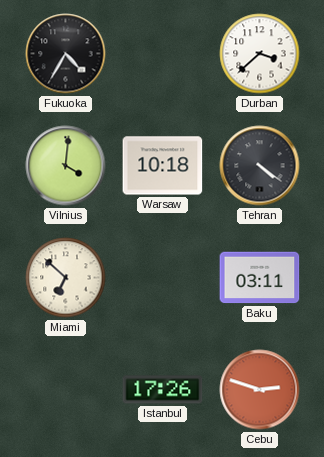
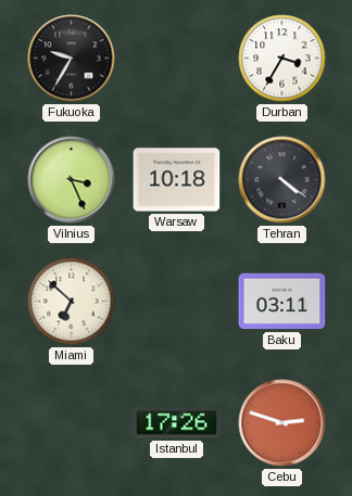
Fukuoka: 4:35 -> 9:35 (72, 59)
Durban: 3:38 -> 3:35 (282, 59)
Vilnius: 4:01 -> 3:26 (72, 180)
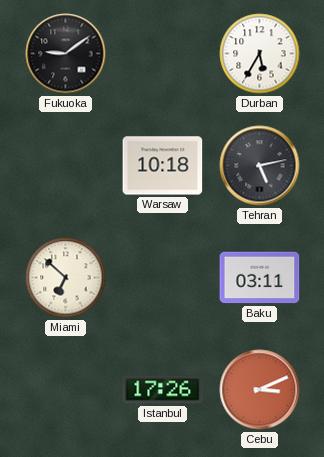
Fukuoka: 9:35 -> 9:09 (66, 54)
Durban: 3:35 -> 5:35 (260, 54)
Vilnius: 3:26 -> none (72, 180)
Tehran: 4:21 -> 5:13 (260, 166)
Cebu: 2:48 -> 3:11 (260, 390)
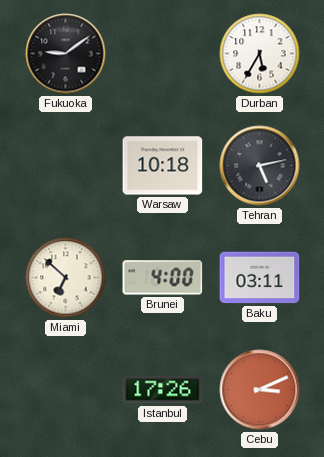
Brunei: none -> 4:00 (163, 278)
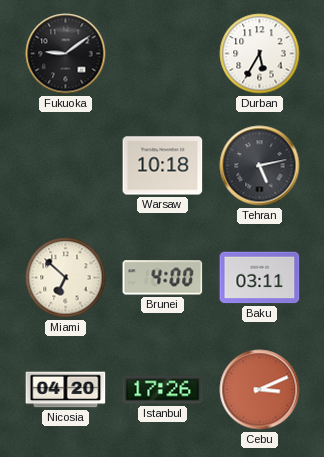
Nicosia: none -> 04:20 (66, 390)
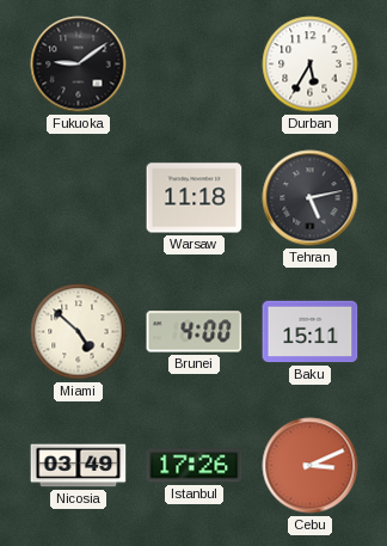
Warsaw: 10:18 -> 11:18 (195, 198)
Miami: 6:52 -> 4:52 (79, 332)
Baku: 03:11 -> 15:11 (311, 332)
Nicosia: 04:20 -> 03:49 (79, 466)
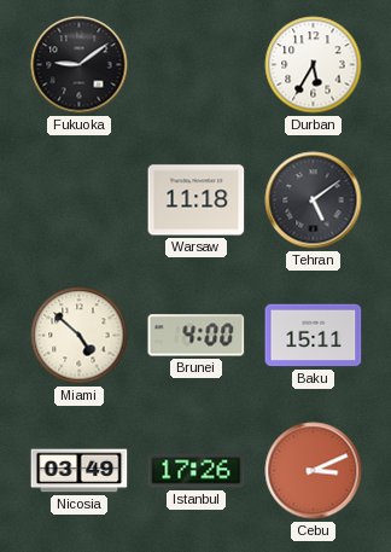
Tehran: 5:13 -> 5:09 (314, 201)
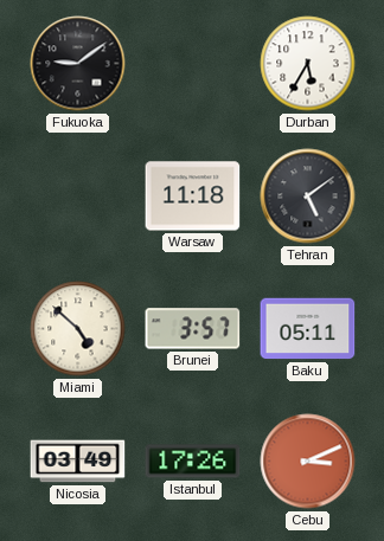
Brunei: 4:00 -> 3:57 (193, 329)
Baku: 15:11 -> 05:11 (308, 329)
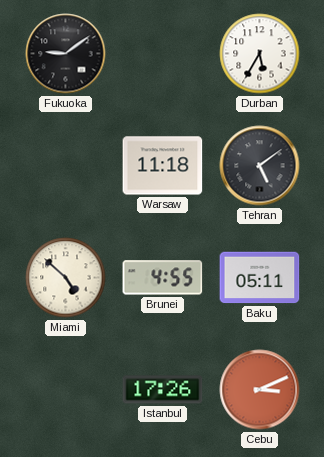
Brunei: 3:57 -> 4:55 (163, 278)
Nicosia: 03:49 -> none (78, 462)
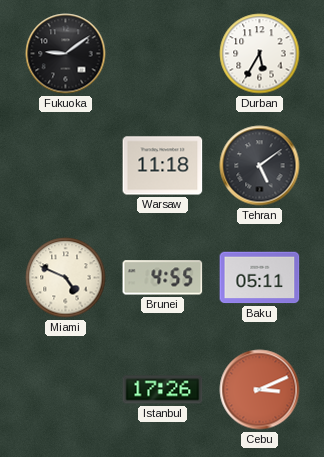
Miami: 4:52 -> 4:49 (66, 278)
